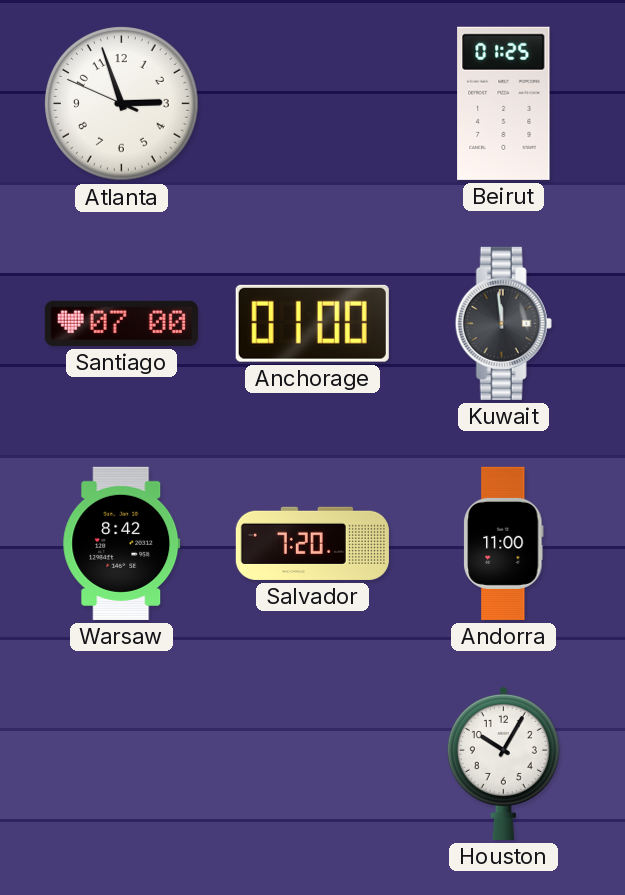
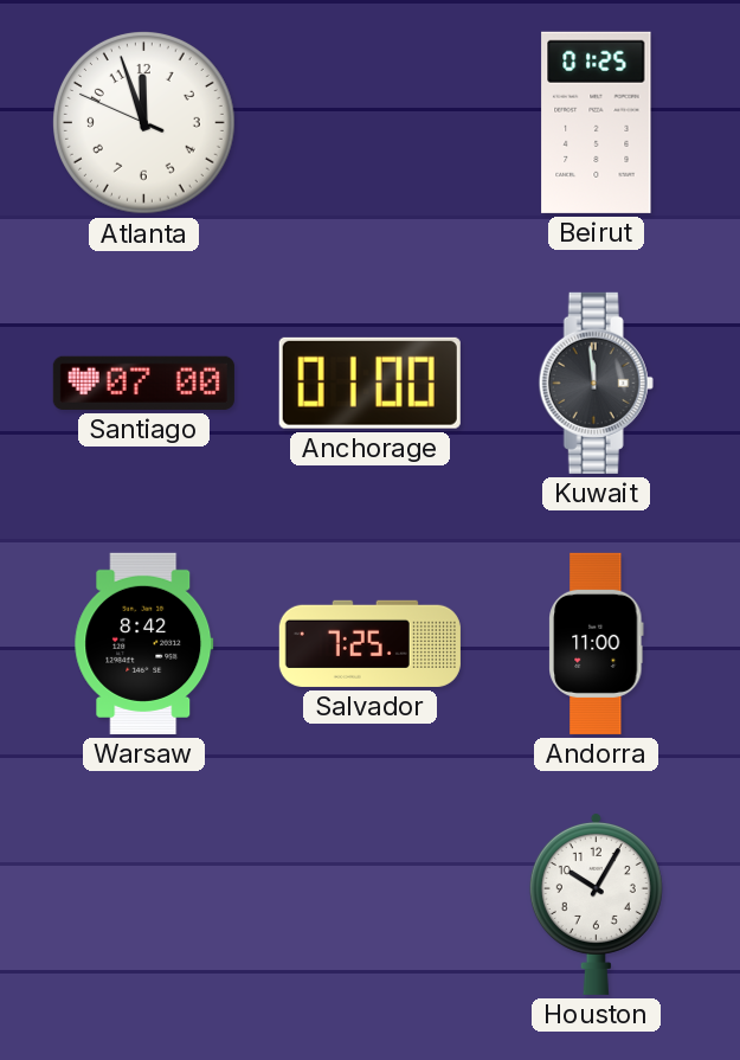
Atlanta: 2:56 -> 11:56 (144, 123)
Salvador: 7:20 -> 7:25 (369, 643)
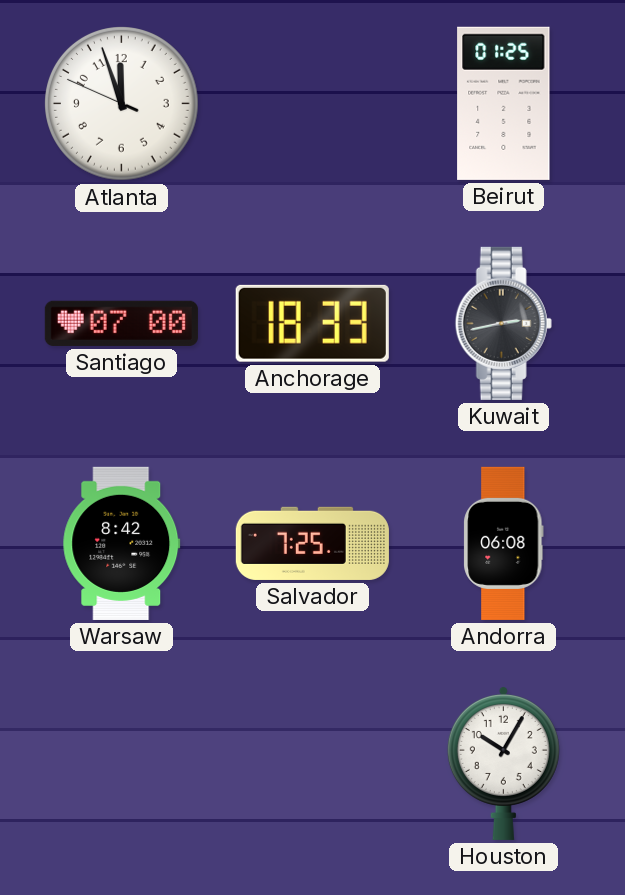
Anchorage: 01:00 -> 18:33 (312, 323)
Kuwait: 11:59 -> 2:43 (503, 323)
Andorra: 11:00 -> 06:08 (504, 543)
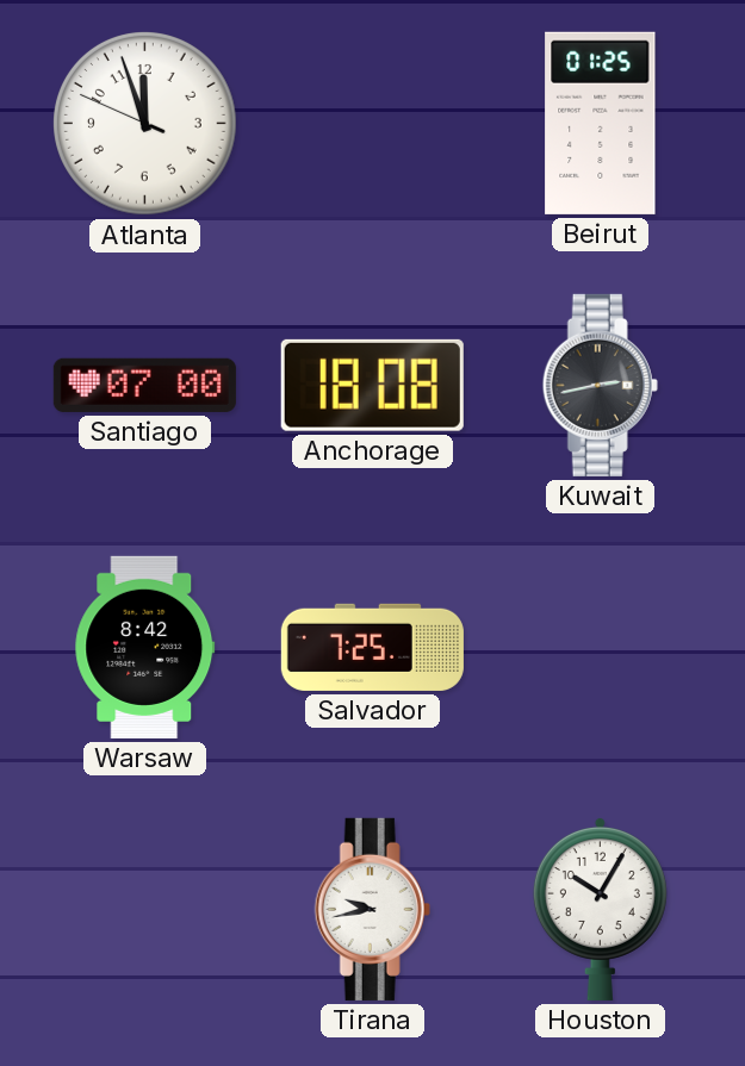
Anchorage: 18:33 -> 18:08 (372, 385)
Andorra: 06:08 -> none (504, 543)
Tirana: none -> 9:43 (372, 909)
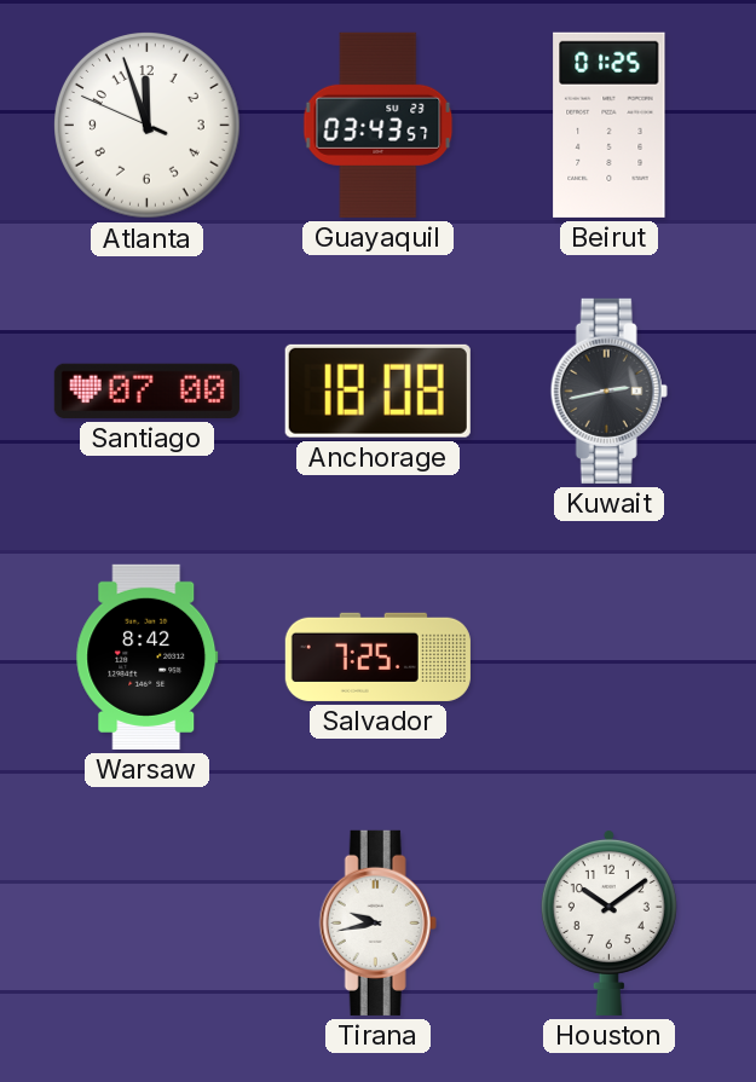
Guayaquil: none -> 03:43 (379, 125)
Houston: 10:05 -> 10:09 (608, 922)
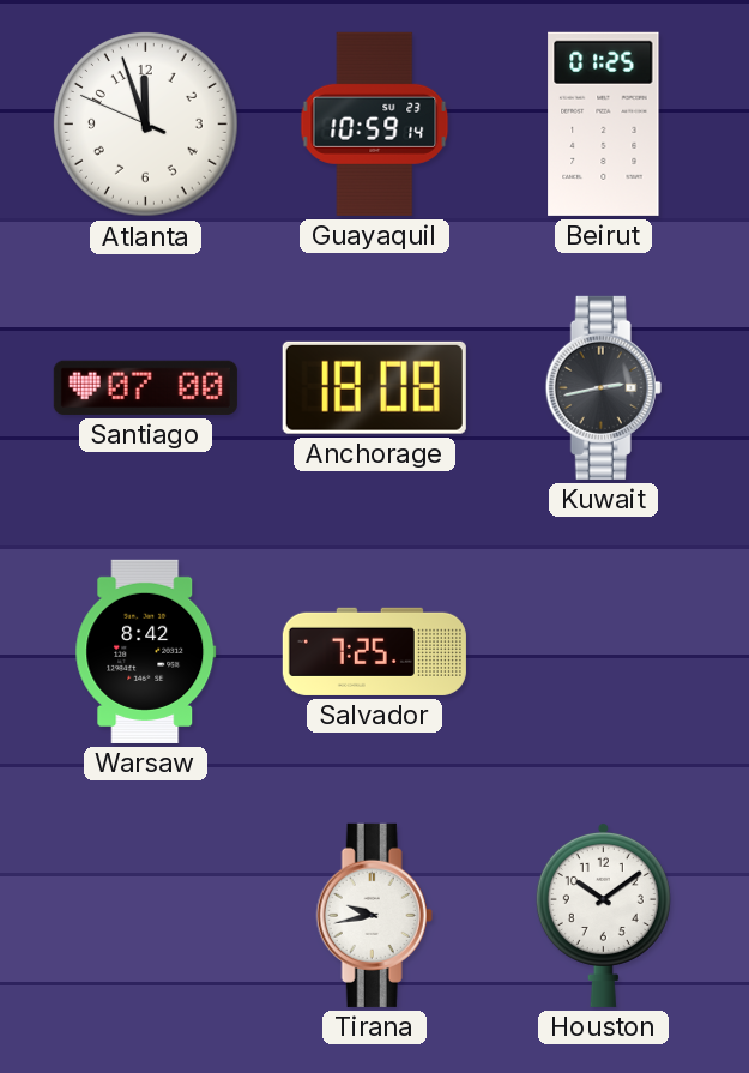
Guayaquil: 03:43 -> 10:59 (375, 123)
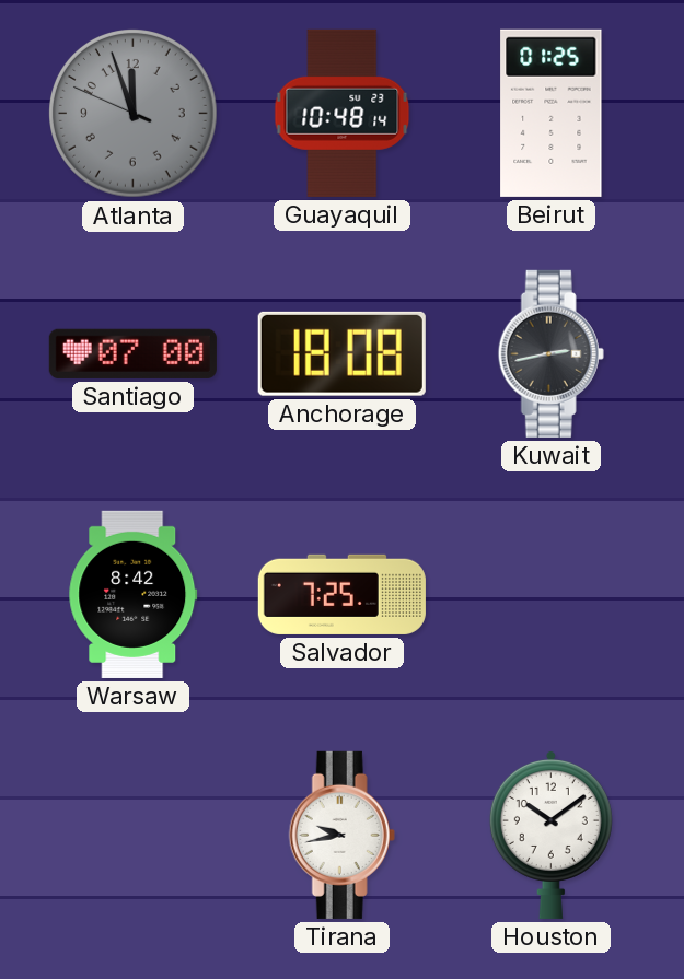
Atlanta dial: white -> grey (134, 114)
Guayaquil: 10:59 -> 10:48 (343, 113)
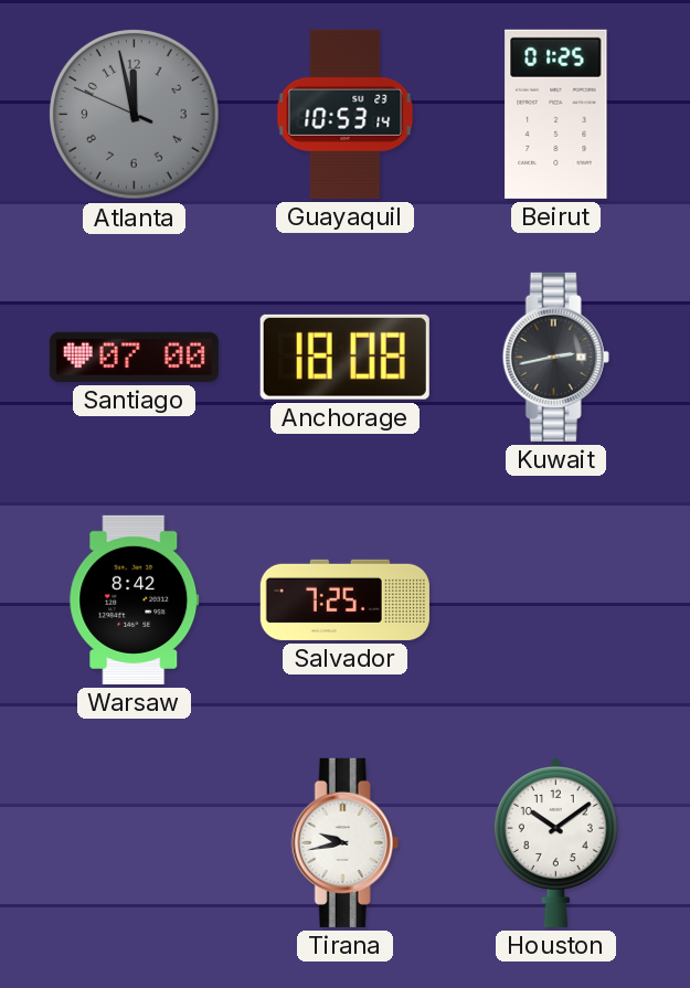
Atlanta: 11:56 -> 11:57 (135, 115)
Guayaquil: 10:48 -> 10:53 (346, 114)
